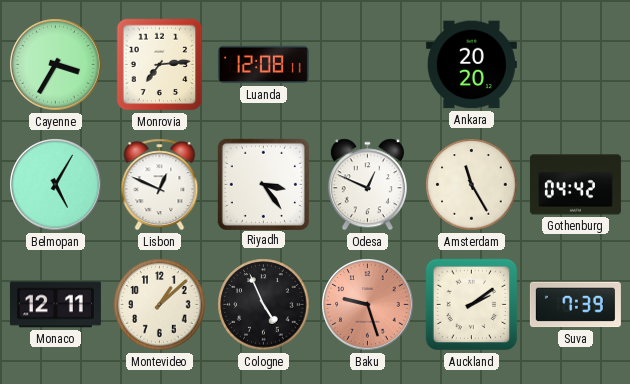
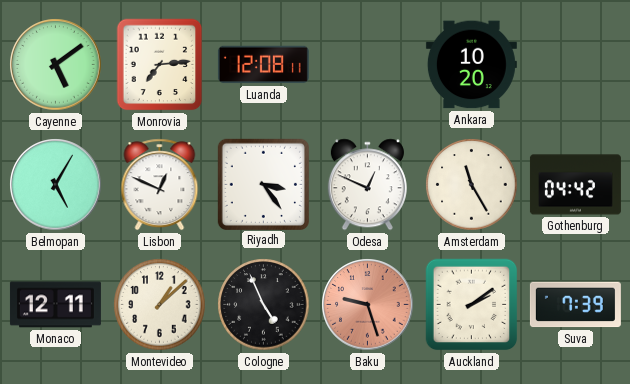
Cayenne: 3:35 -> 5:09 (56, 65)
Ankara: 20:20 -> 10:20 (471, 65)
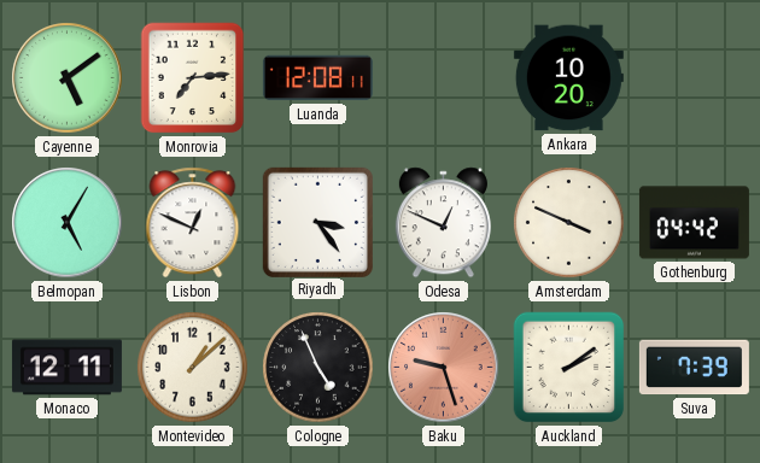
Amsterdam: 11:25 -> 3:49 (569, 223)
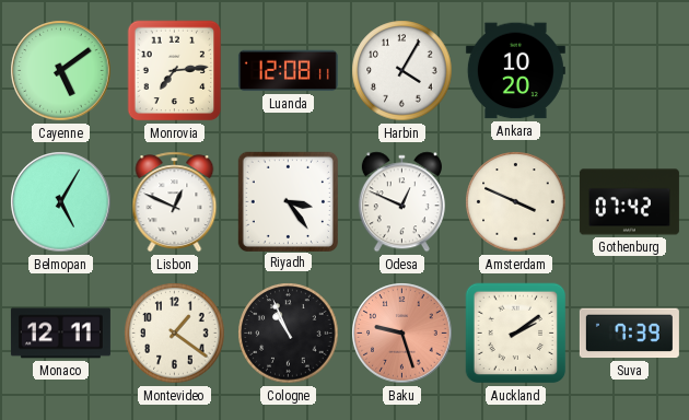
Harbin: none -> 4:05 (402, 71)
Gothenburg: 04:42 -> 07:42 (629, 202)
Montevideo: 1:08 -> 1:21 (175, 334)
Cologne: 4:56 -> 10:56 (289, 334)
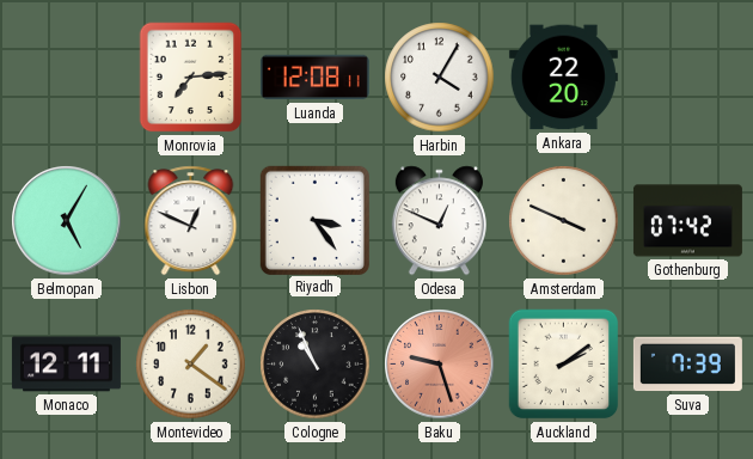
Cayenne: 5:09 -> none (61, 71)
Ankara: 10:20 -> 22:20 (563, 78)
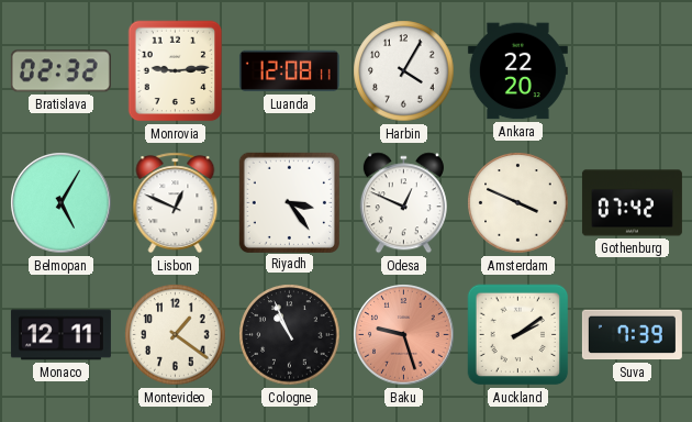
Bratislava: none -> 02:32 (60, 71)
Monrovia: 7:14 -> 9:14 (176, 71)
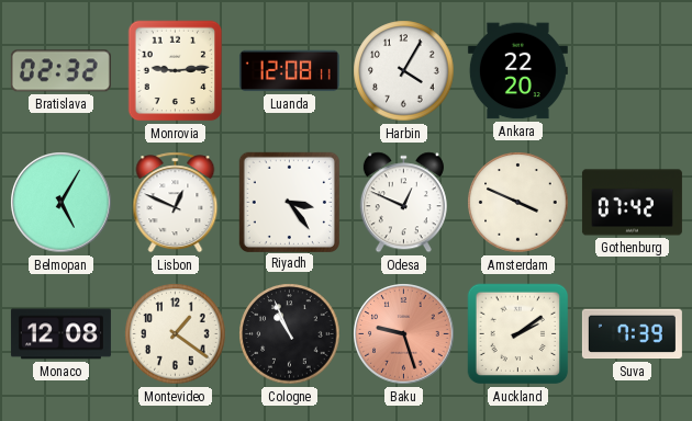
Monaco: 12:11 -> 12:08 (60, 334)
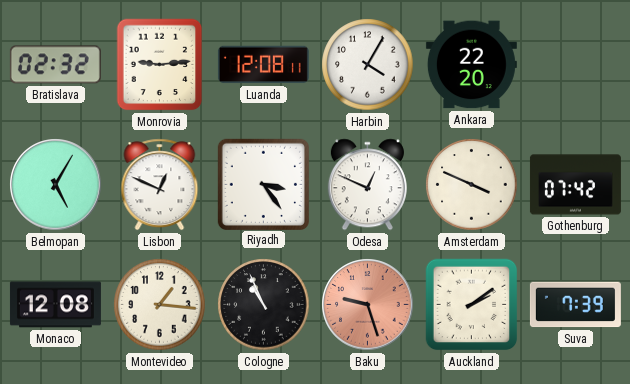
Montevideo: 1:21 -> 1:16 (160, 305)
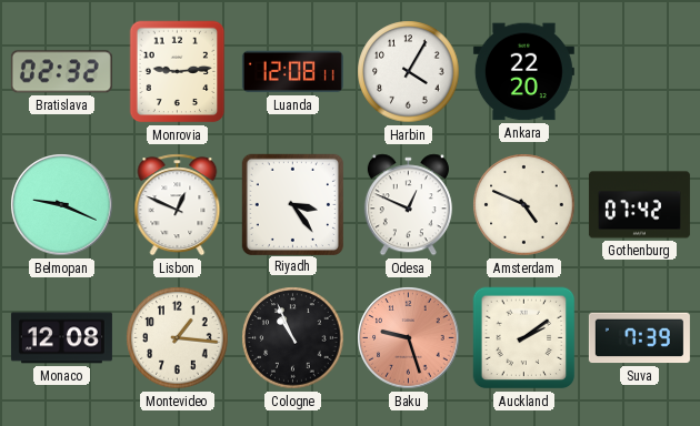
Belmopan: 5:05 -> 9:19 (62, 205)
Amsterdam: 3:49 -> 4:49 (524, 205)
